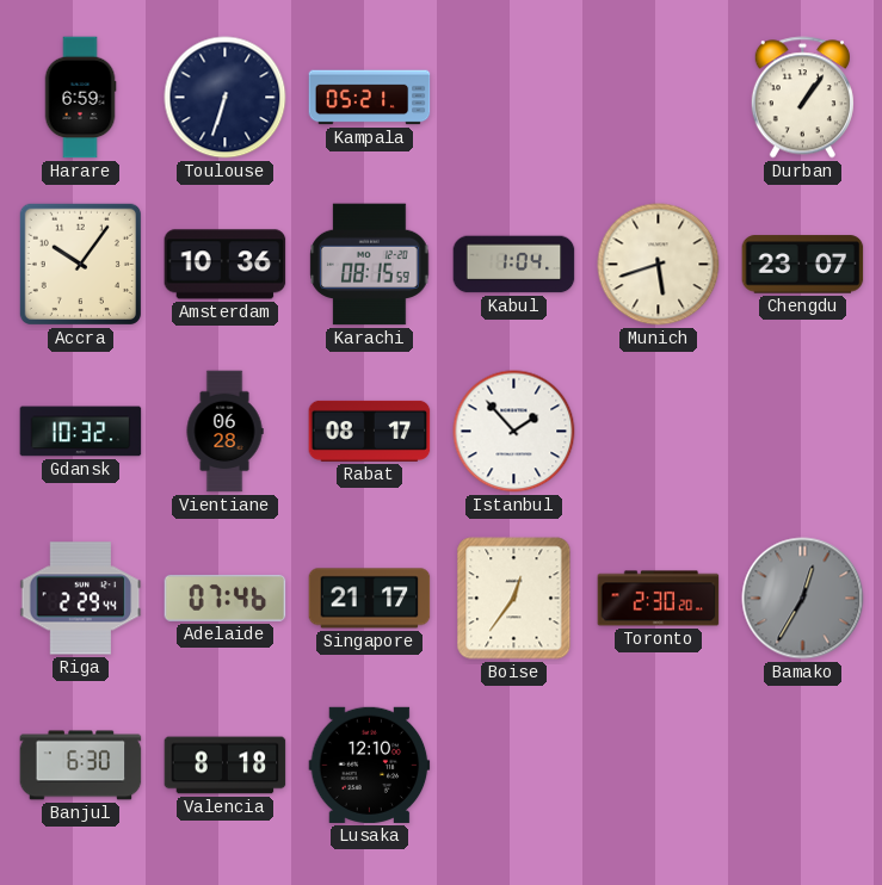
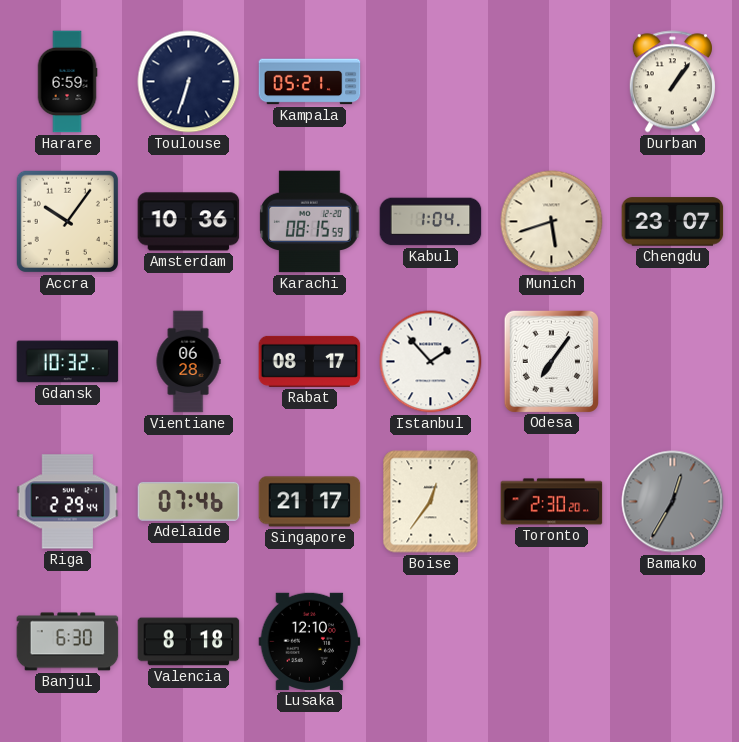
Odesa: none -> 7:06 (551, 361)
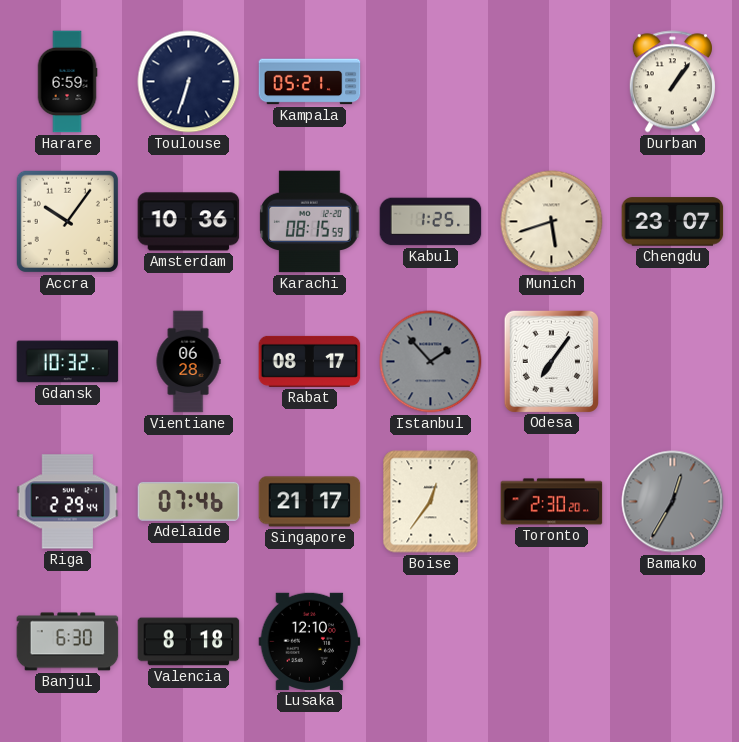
Kabul: 1:04 -> 1:25 (431, 222)
Istanbul dial: white -> grey (431, 362)
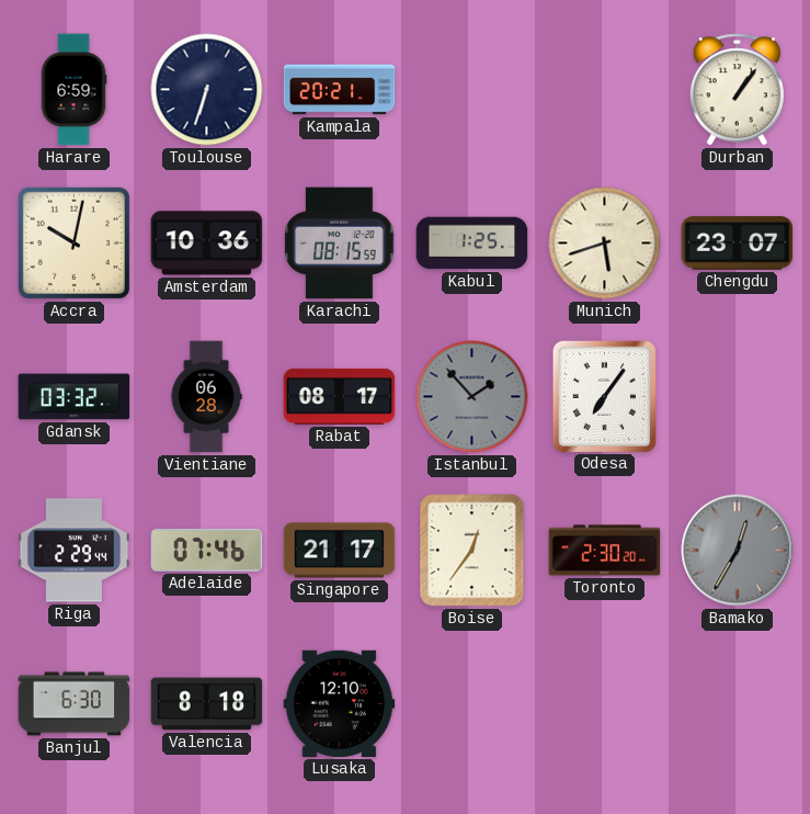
Kampala: 05:21 -> 20:21 (340, 90)
Accra: 10:06 -> 10:02 (73, 242)
Gdansk: 10:32 -> 03:32 (75, 397)
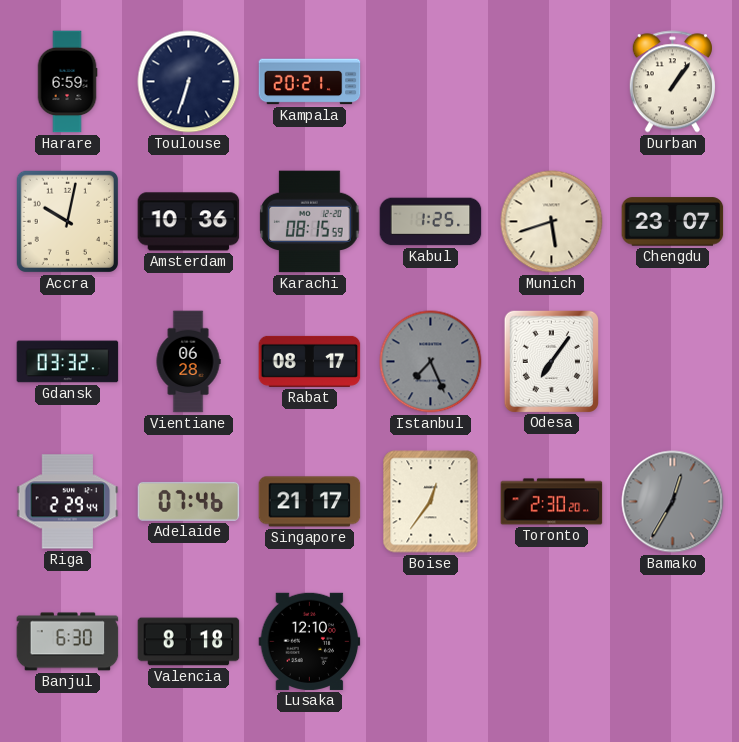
Istanbul: 1:53 -> 7:26 (431, 362)
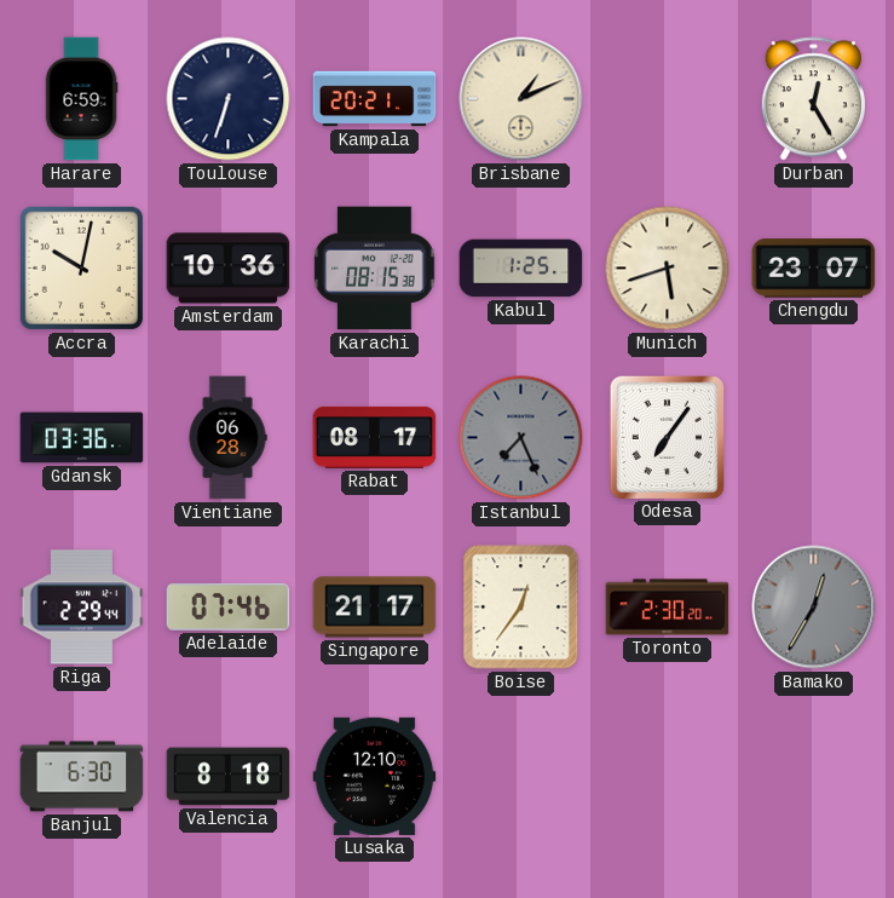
Brisbane: none -> 1:11 (521, 99)
Durban: 1:06 -> 12:25 (813, 99)
Karachi: 08:15:59 -> 08:15:38 (375, 269)
Gdansk: 03:32 -> 03:36 (82, 438)
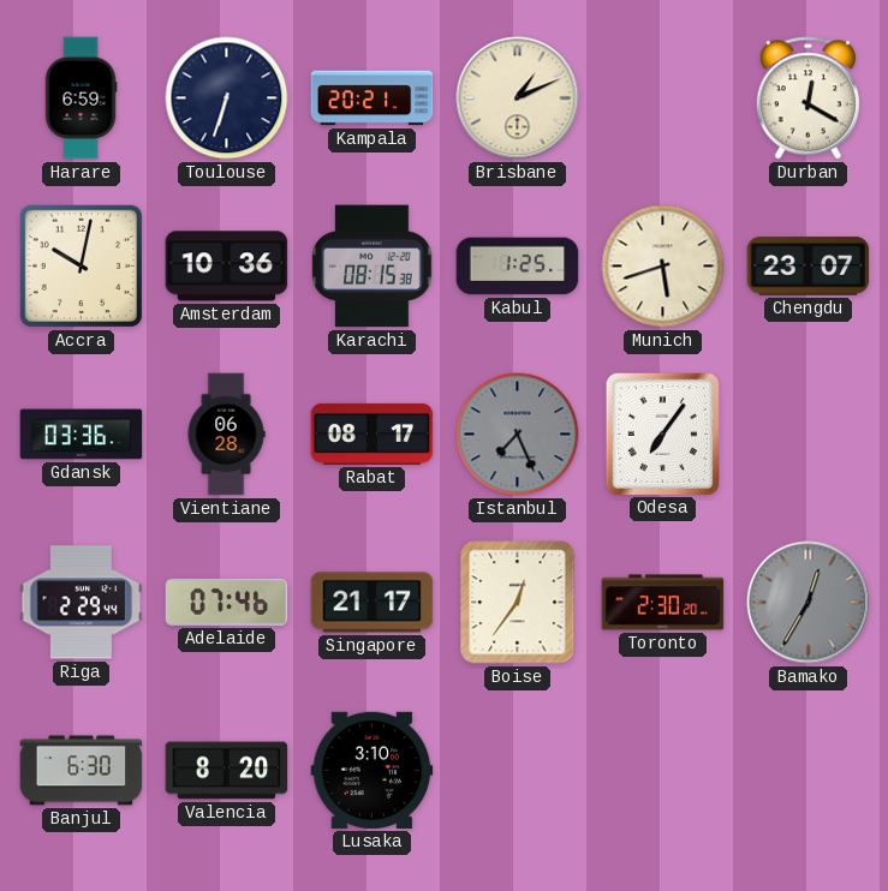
Durban: 12:25 -> 12:20 (807, 98)
Valencia: 8:18 -> 8:20 (227, 771)
Lusaka: 12:10 -> 3:10 (373, 770)
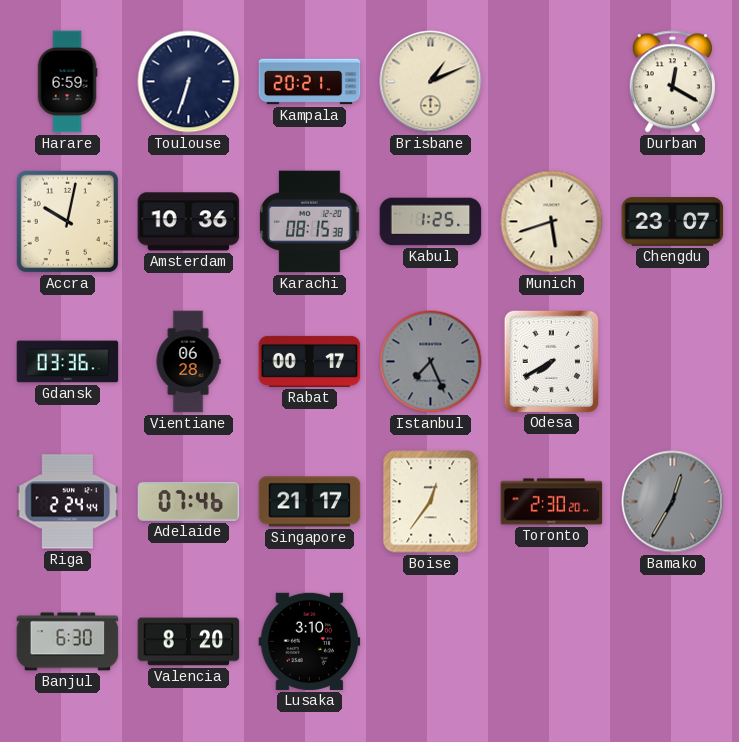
Rabat: 08:17 -> 00:17 (310, 361)
Odesa: 7:06 -> 7:40 (551, 361)
Riga: 2:29 -> 2:24 (68, 502)
